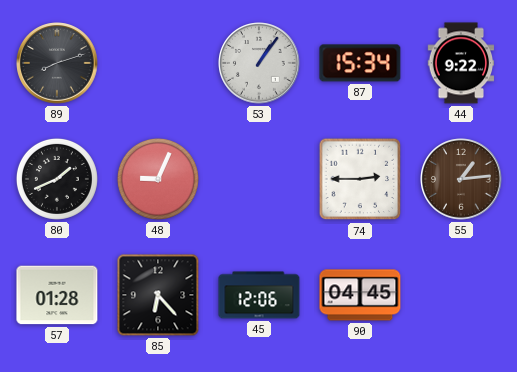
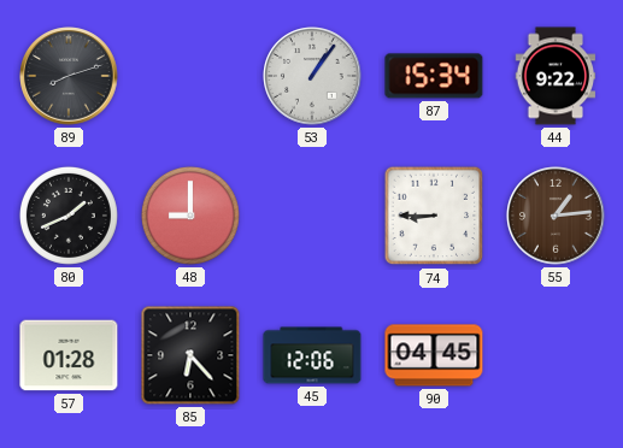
48: 9:04 -> 9:00 (190, 216)
74: 2:45 -> 8:45 (434, 216)
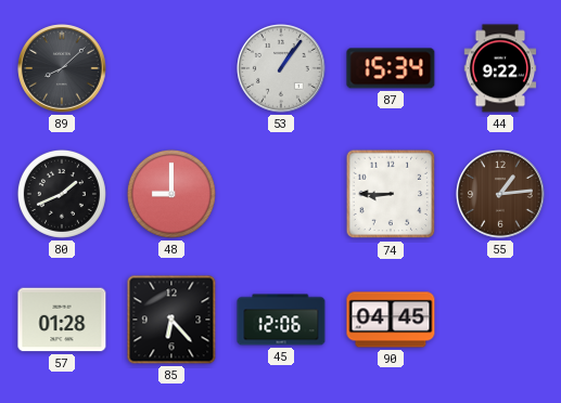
89: 8:12 -> 8:08 (62, 68)
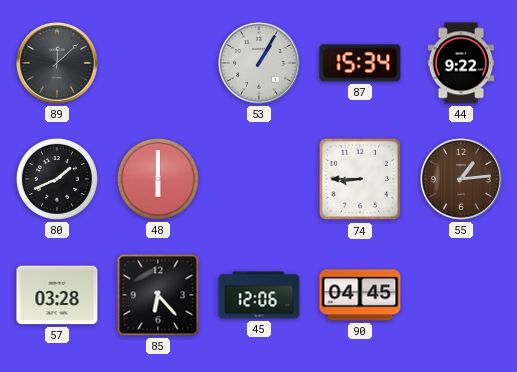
89: 8:08 -> 12:08 (57, 63)
53: 1:06 -> 1:05 (259, 63)
48: 9:00 -> 6:00 (158, 179)
57: 01:28 -> 03:28 (57, 295)
